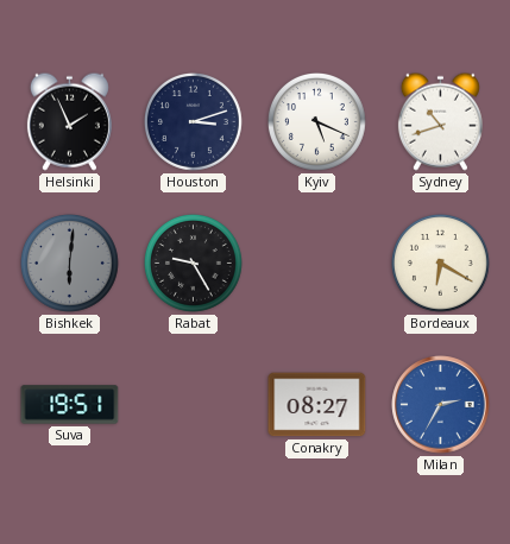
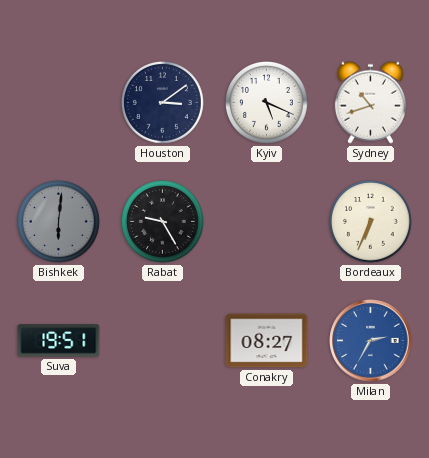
Helsinki: 1:56 -> none (69, 121)
Houston: 3:12 -> 3:09 (163, 103)
Bordeaux: 6:20 -> 6:34 (371, 222)
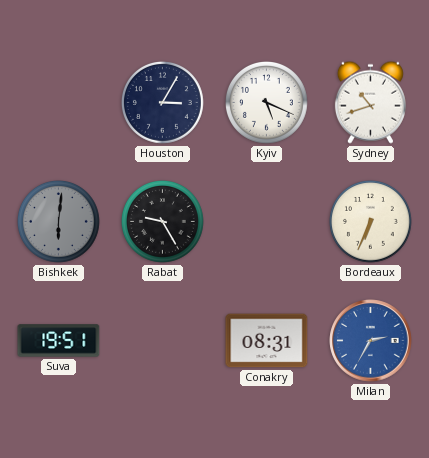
Houston: 3:09 -> 3:05 (163, 103)
Conakry: 08:27 -> 08:31 (267, 341)
